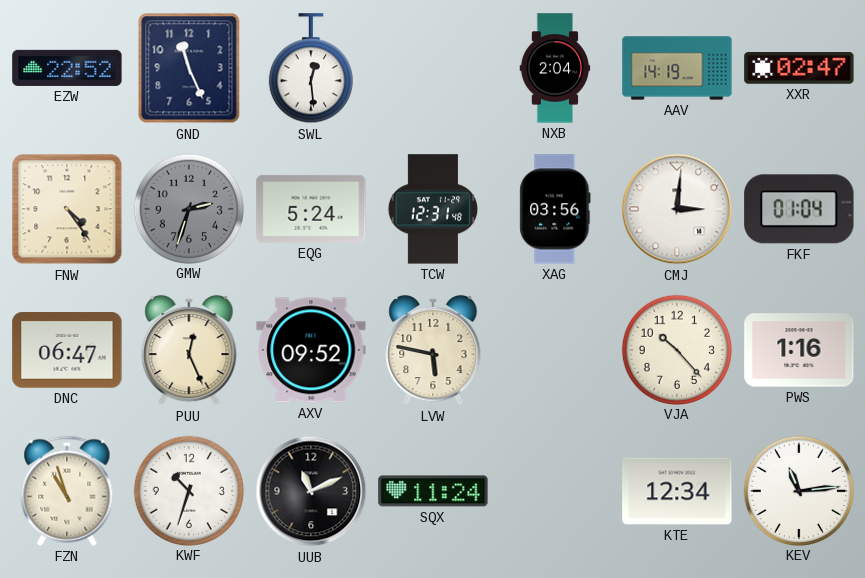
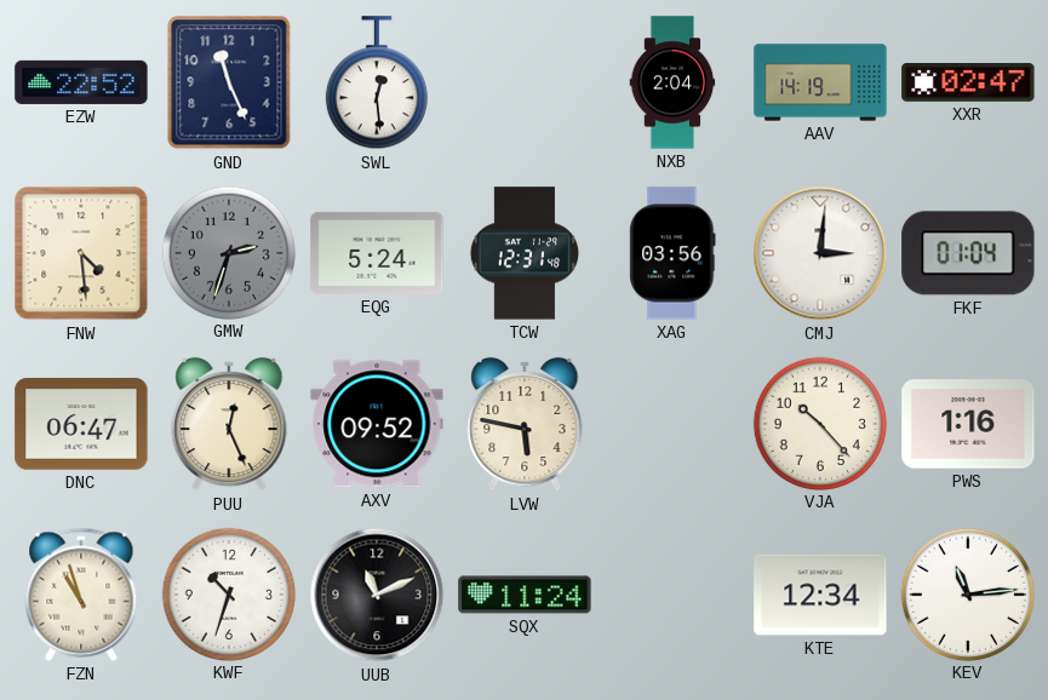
FNW: 4:24 -> 4:29 (81, 253)
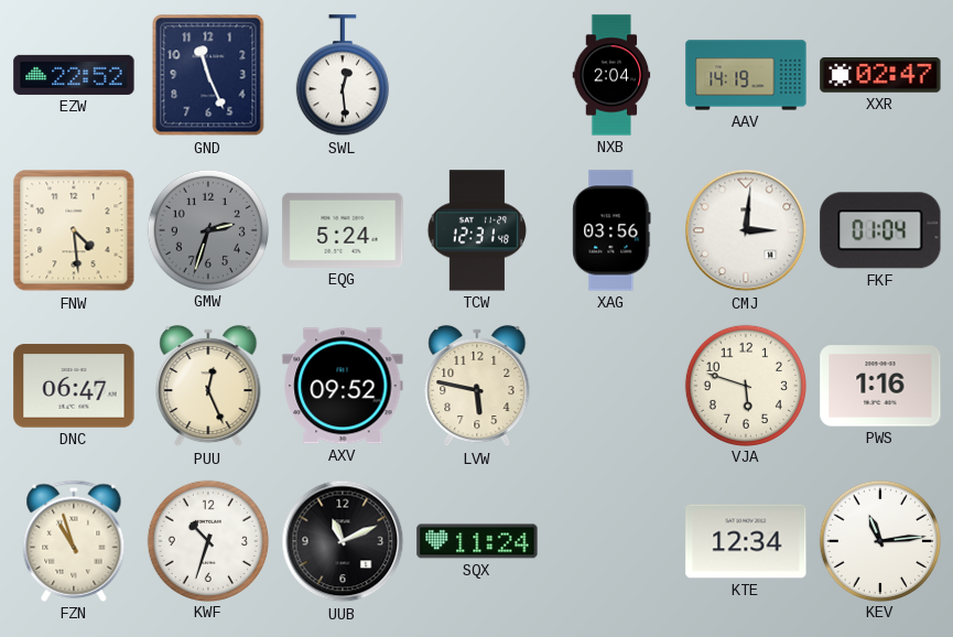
VJA: 10:23 -> 5:48 (745, 385)
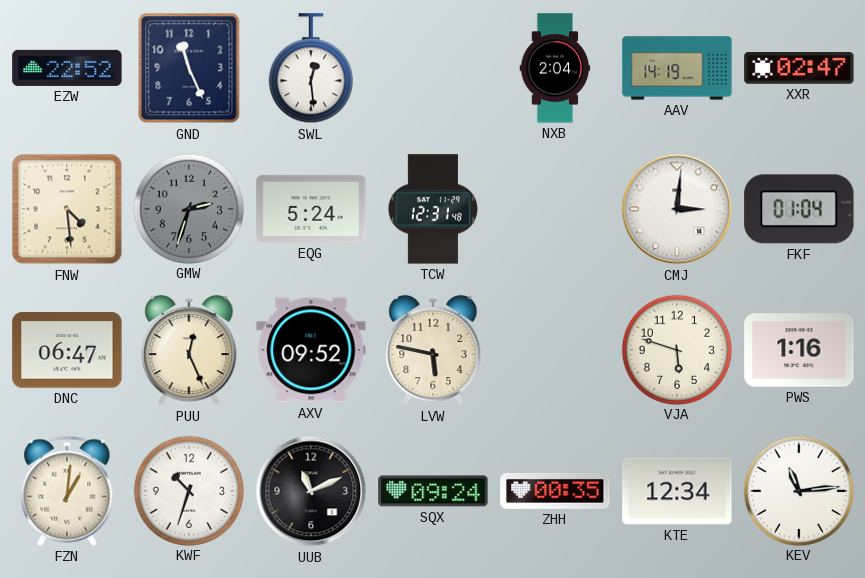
XAG: 03:56 -> none (611, 230)
FZN: 10:57 -> 1:01 (67, 491)
SQX: 11:24 -> 09:24 (433, 491)
ZHH: none -> 00:35 (555, 491)
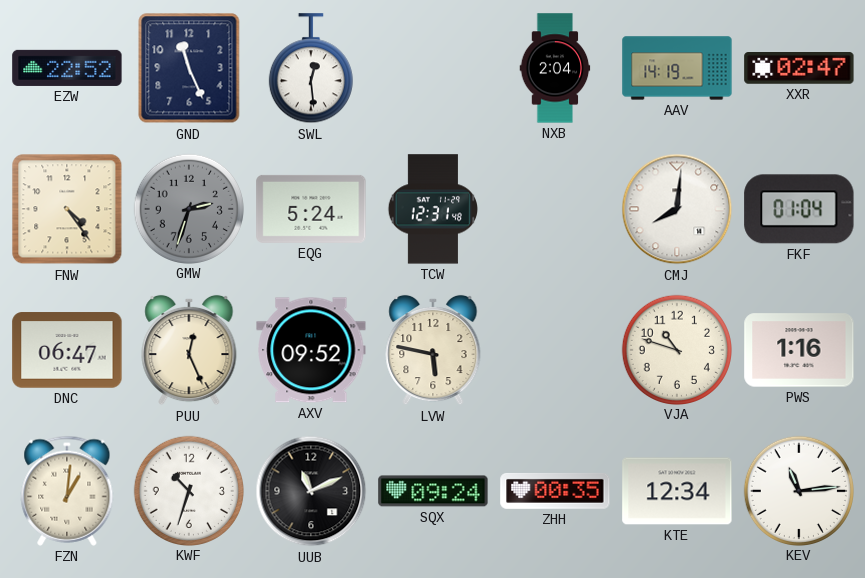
FNW: 4:29 -> 4:24 (67, 209)
CMJ: 3:01 -> 8:01 (677, 209)
VJA: 5:48 -> 10:48 (676, 349)
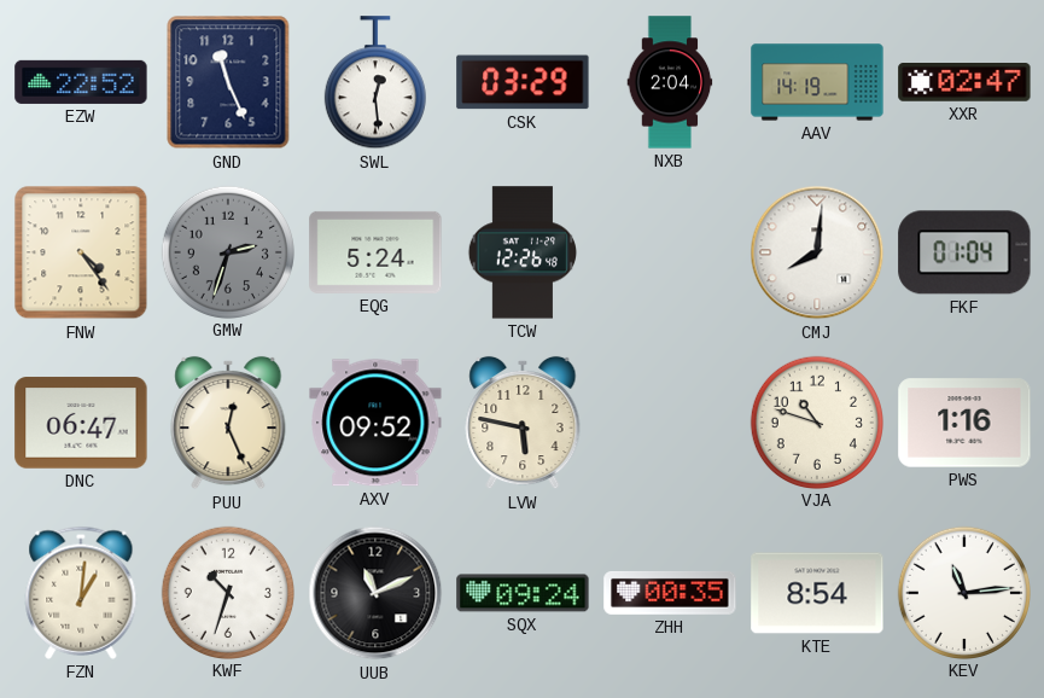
CSK: none -> 03:29 (523, 82)
TCW: 12:31 -> 12:26 (521, 252)
KTE: 12:34 -> 8:54 (817, 593)
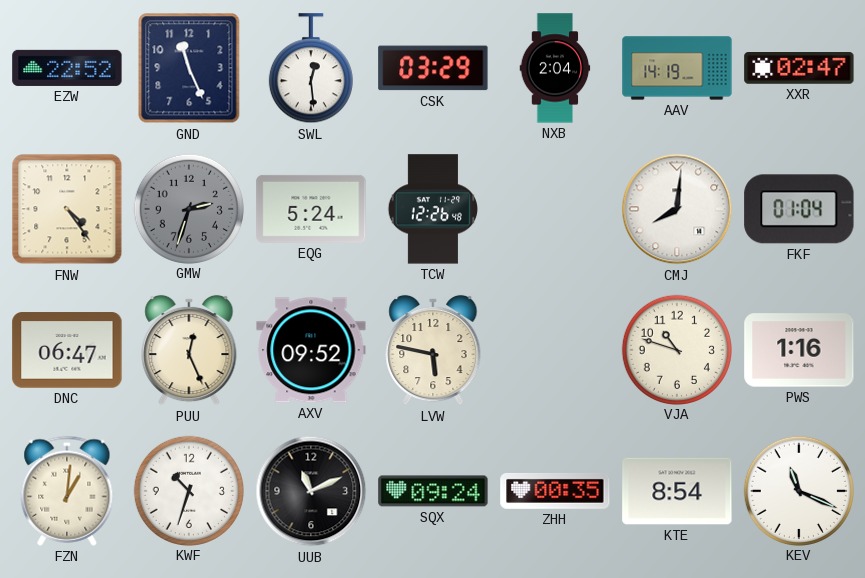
KEV: 11:14 -> 11:19 (798, 490)
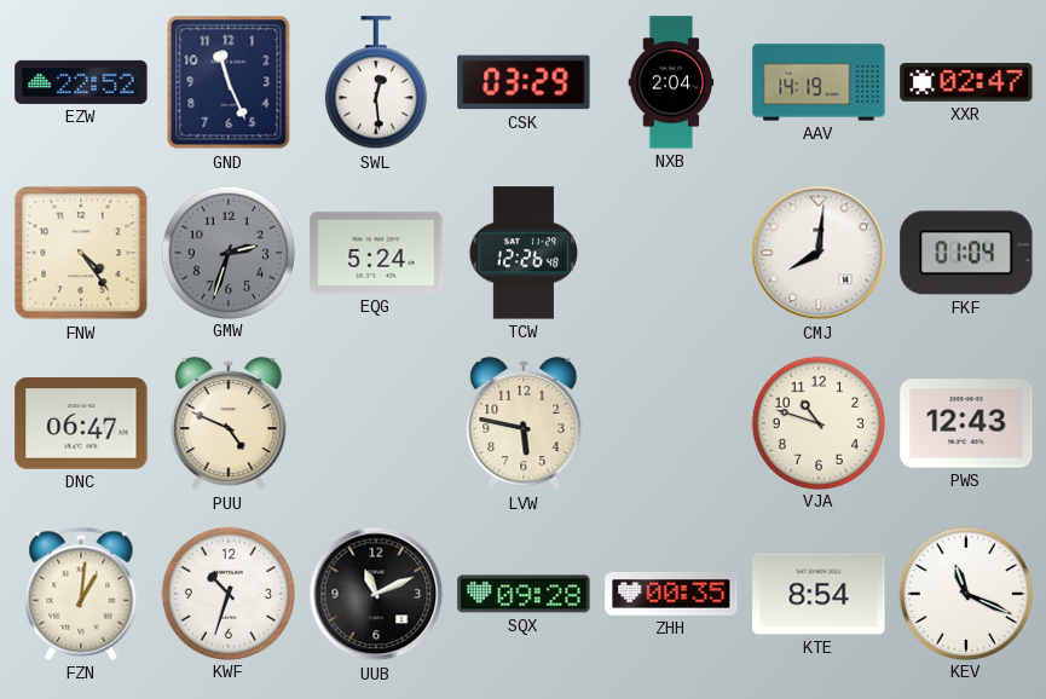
PUU: 12:26 -> 4:49 (229, 423)
AXV: 09:52 -> none (311, 350)
PWS: 1:16 -> 12:43 (966, 423)
SQX: 09:24 -> 09:28 (524, 594)
